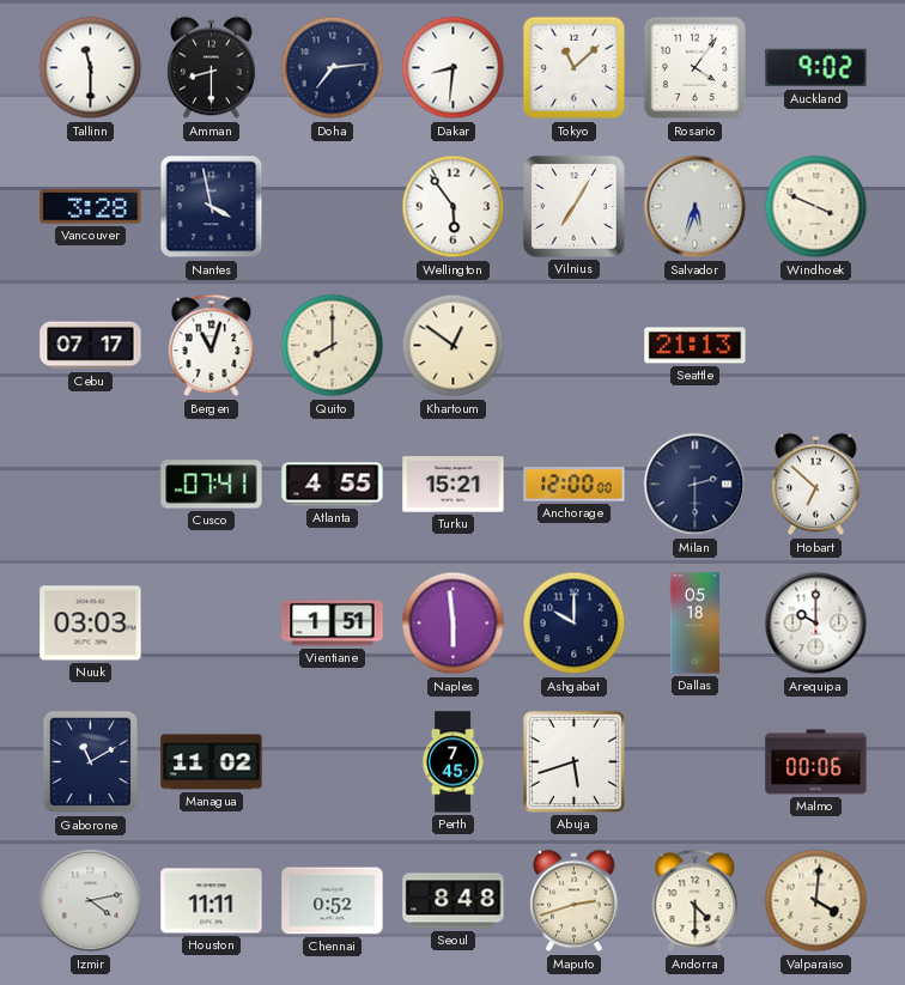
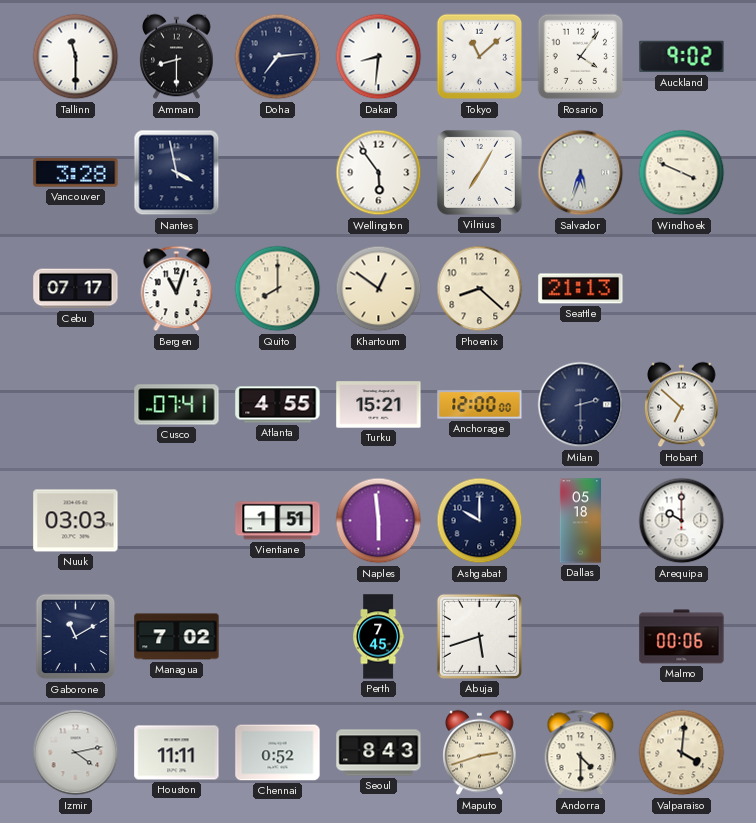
Phoenix: none -> 8:22 (480, 289)
Managua: 11:02 -> 7:02 (177, 637)
Seoul: 8:48 -> 8:43 (379, 753)
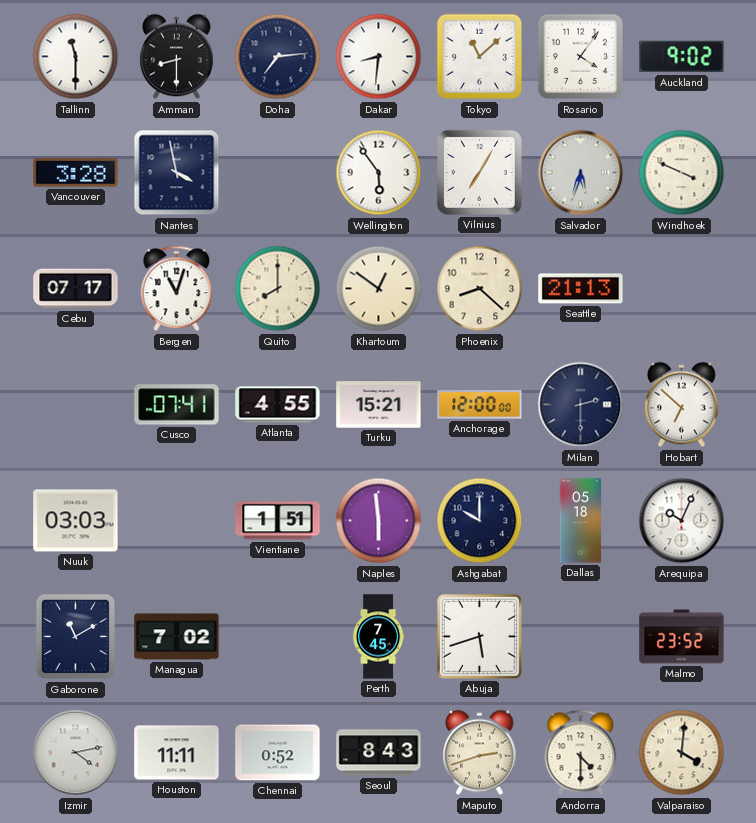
Arequipa: 10:00 -> 10:04 (682, 521)
Malmo: 00:06 -> 23:52 (682, 637)
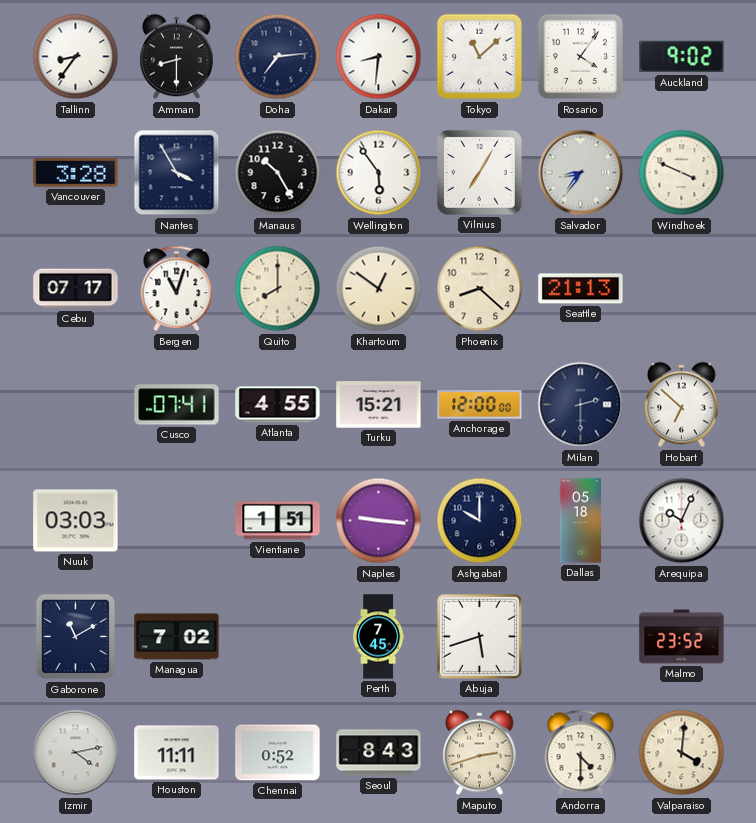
Tallinn: 11:30 -> 8:36 (76, 57)
Nantes: 3:58 -> 3:55 (177, 173)
Manaus: none -> 10:25 (278, 173)
Salvador: 5:33 -> 8:36 (581, 173)
Naples: 5:59 -> 9:16 (379, 521)
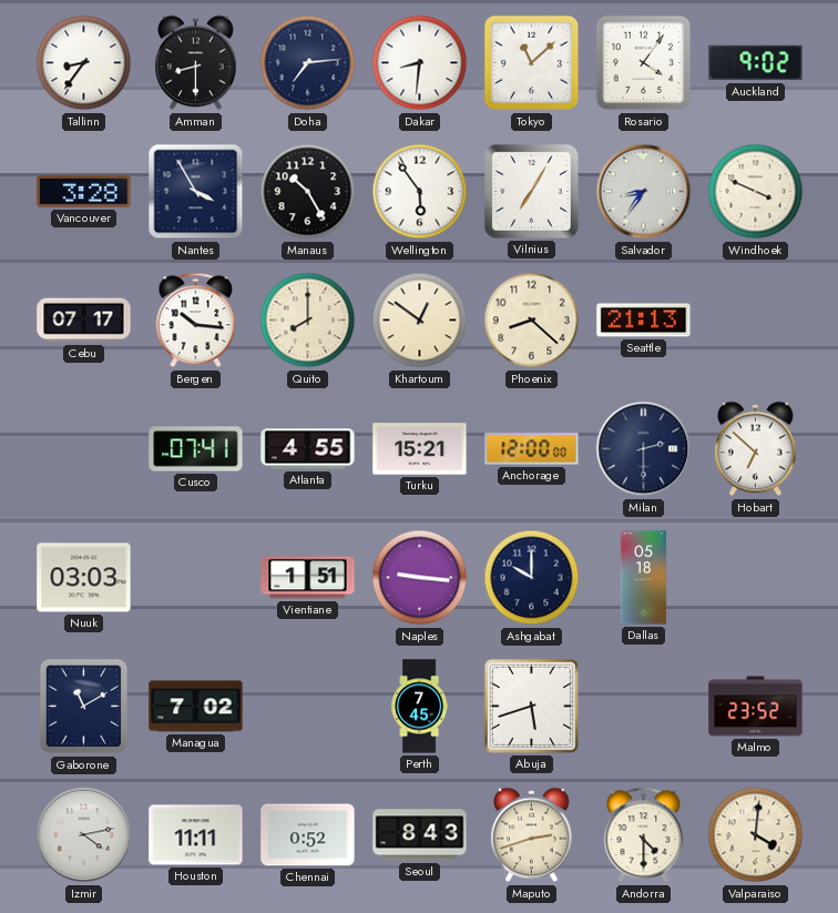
Bergen: 11:03 -> 10:16 (196, 321)
Arequipa: 10:04 -> none (682, 521)
